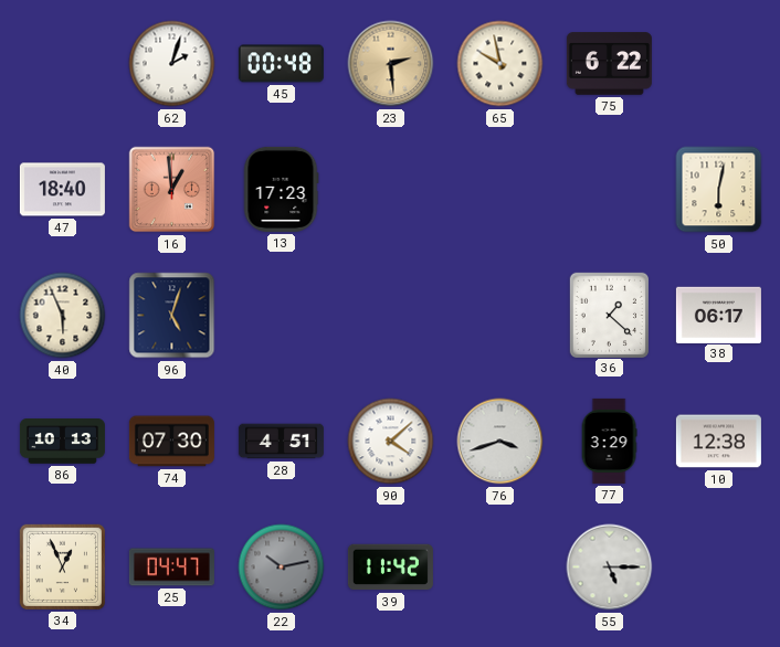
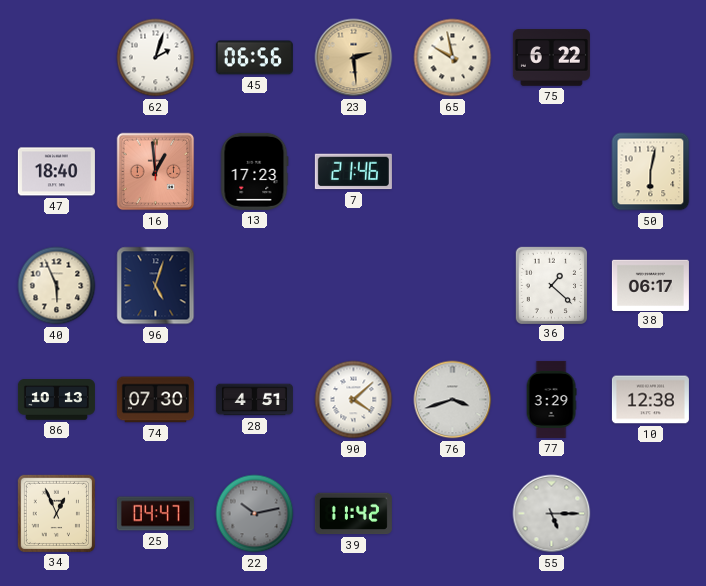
45: 00:48 -> 06:56 (254, 58)
7: none -> 21:46 (353, 172)
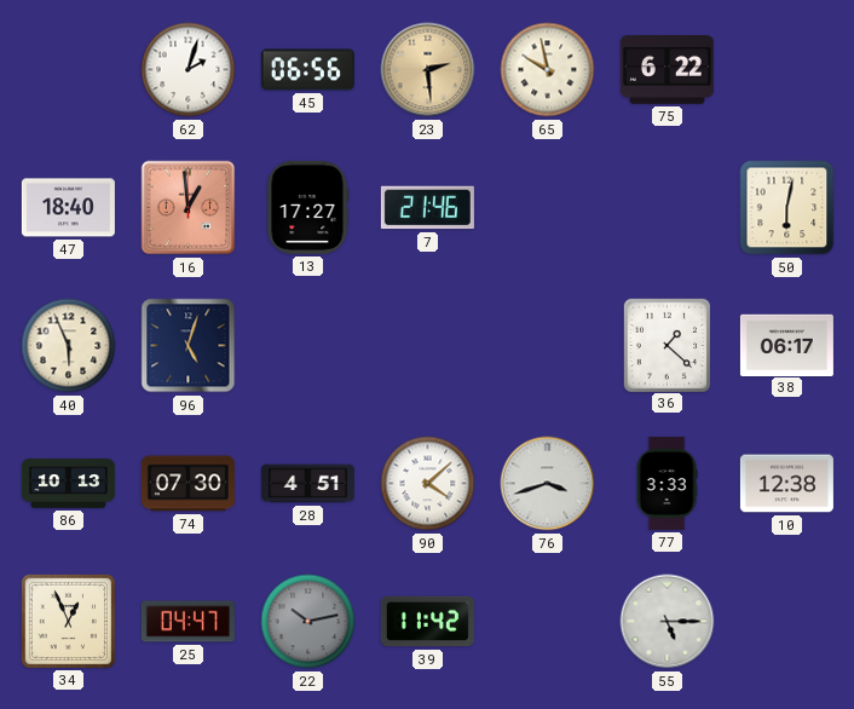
13: 17:23 -> 17:27 (307, 207)
77: 3:29 -> 3:33 (667, 483)
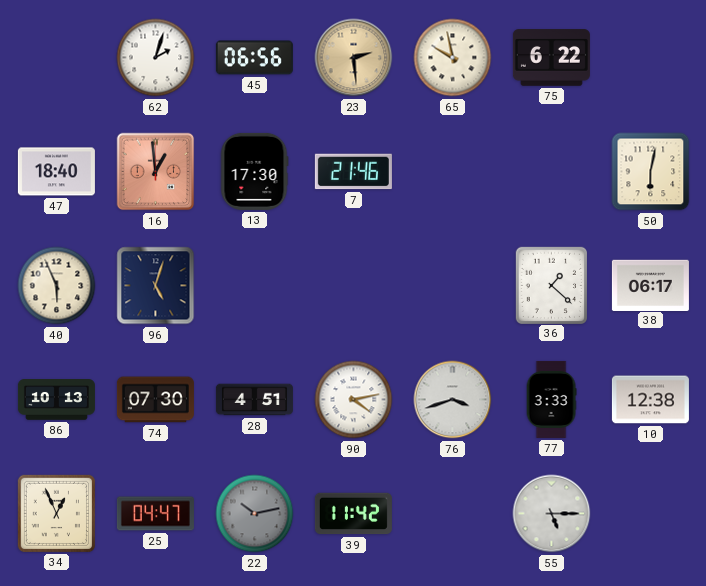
13: 17:27 -> 17:30 (254, 171)
90: 4:08 -> 4:13 (354, 400)
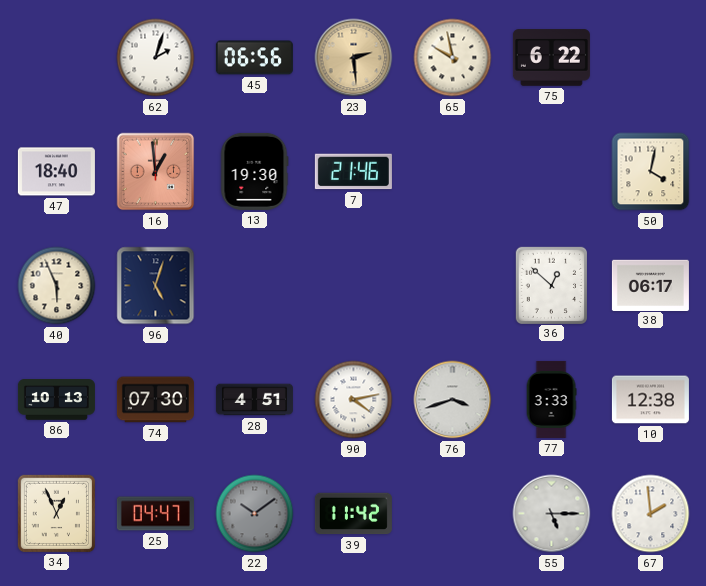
13: 17:30 -> 19:30 (254, 171)
50: 6:02 -> 4:02 (651, 172)
36: 1:22 -> 12:52 (551, 285)
22: 10:13 -> 10:09 (255, 514)
67: none -> 1:59 (651, 514)
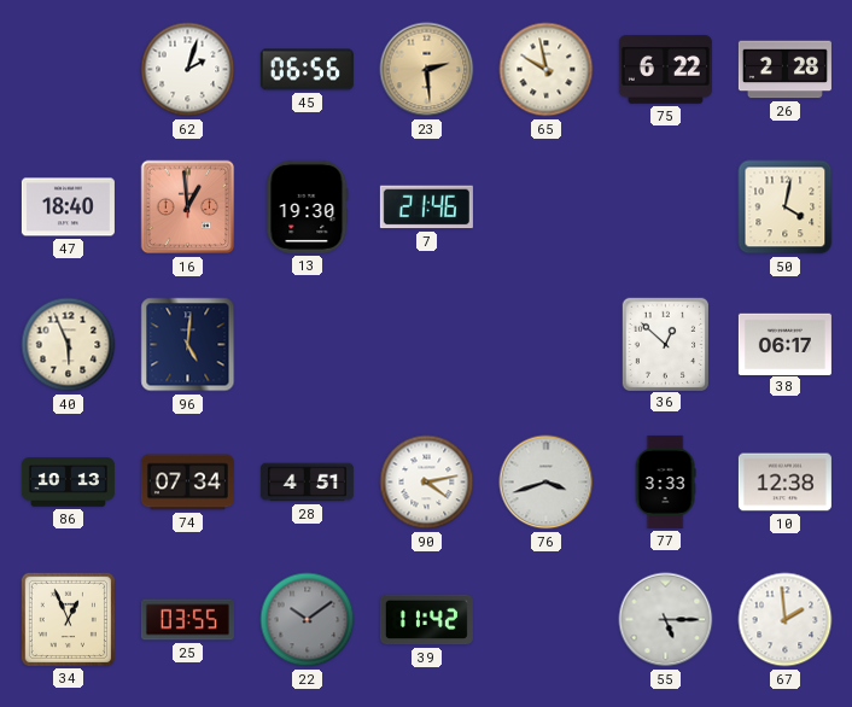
26: none -> 2:28 (784, 70)
96: 5:03 -> 5:01 (188, 345)
74: 07:30 -> 07:34 (187, 483)
25: 04:47 -> 03:55 (187, 620)
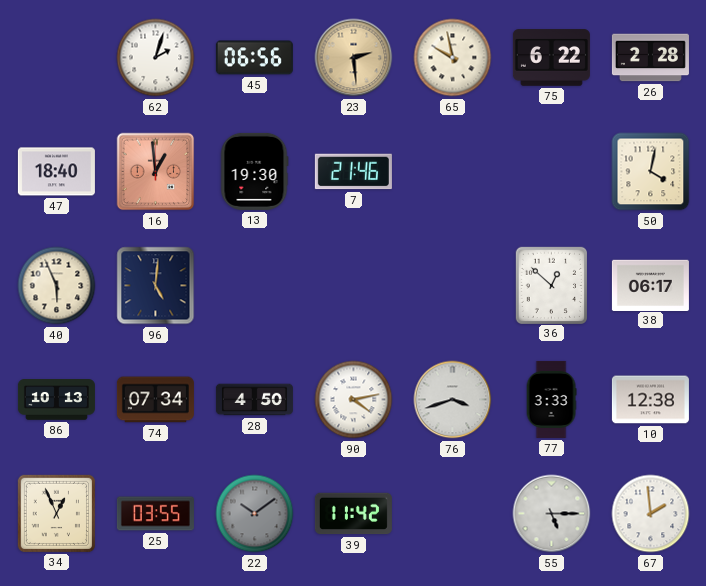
28: 4:51 -> 4:50 (254, 400)
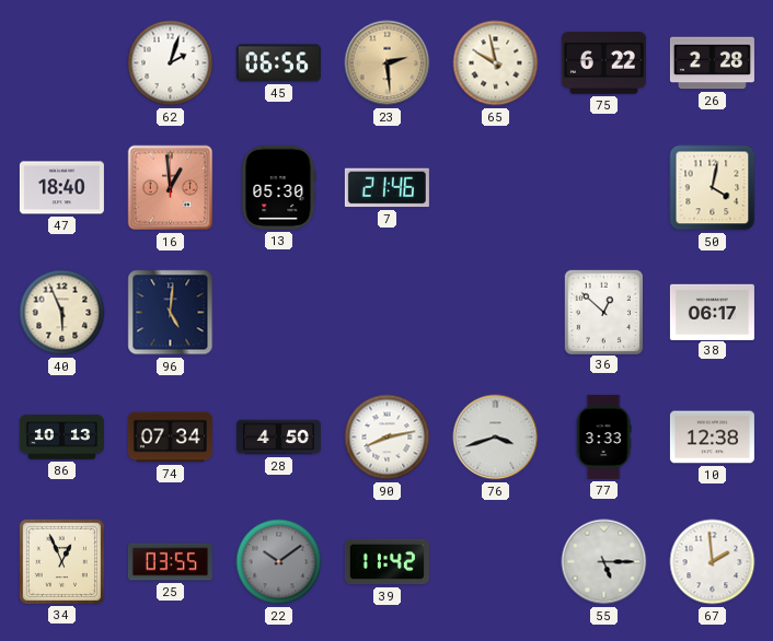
13: 19:30 -> 05:30 (278, 187)
90: 4:13 -> 8:13 (388, 438)
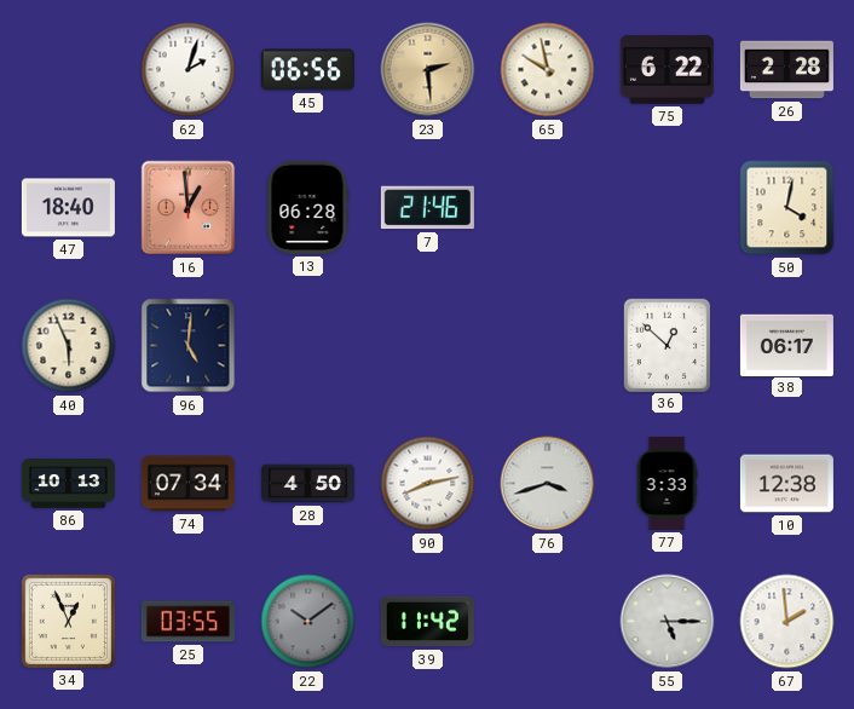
13: 05:30 -> 06:28 (307, 207)
